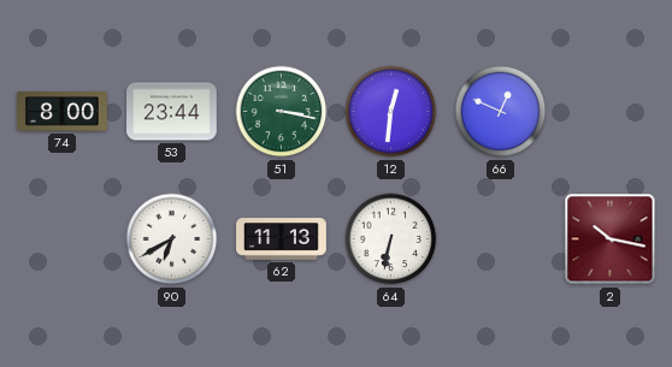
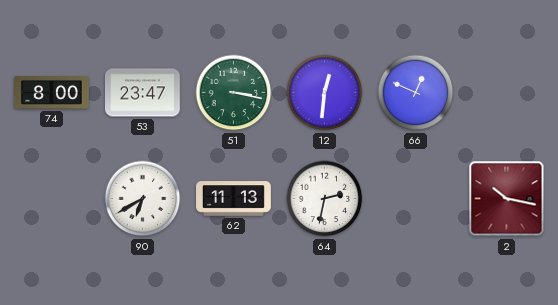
53: 23:44 -> 23:47 (143, 93)
64: 6:32 -> 2:32 (325, 199)
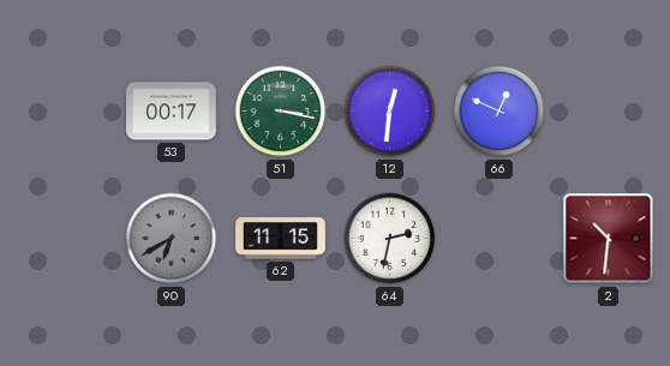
74: 8:00 -> none (52, 93)
53: 23:47 -> 00:17 (172, 112)
90 dial: white -> grey (172, 239)
62: 11:13 -> 11:15 (281, 239)
2: 10:17 -> 10:31 (609, 239)
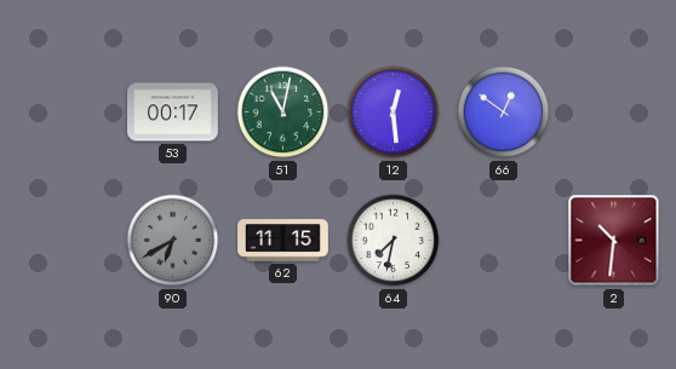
51: 3:17 -> 11:02 (283, 113)
12: 12:31 -> 12:29 (394, 113)
66: 12:49 -> 12:51 (504, 113)
64: 2:32 -> 7:32 (394, 241)
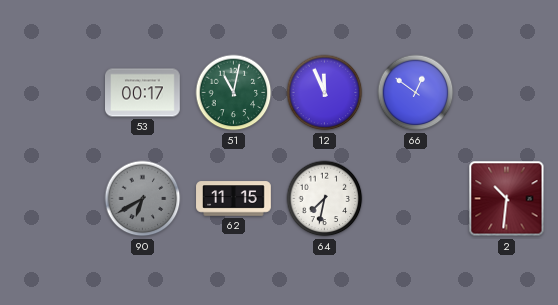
12: 12:29 -> 11:56 (325, 93)
